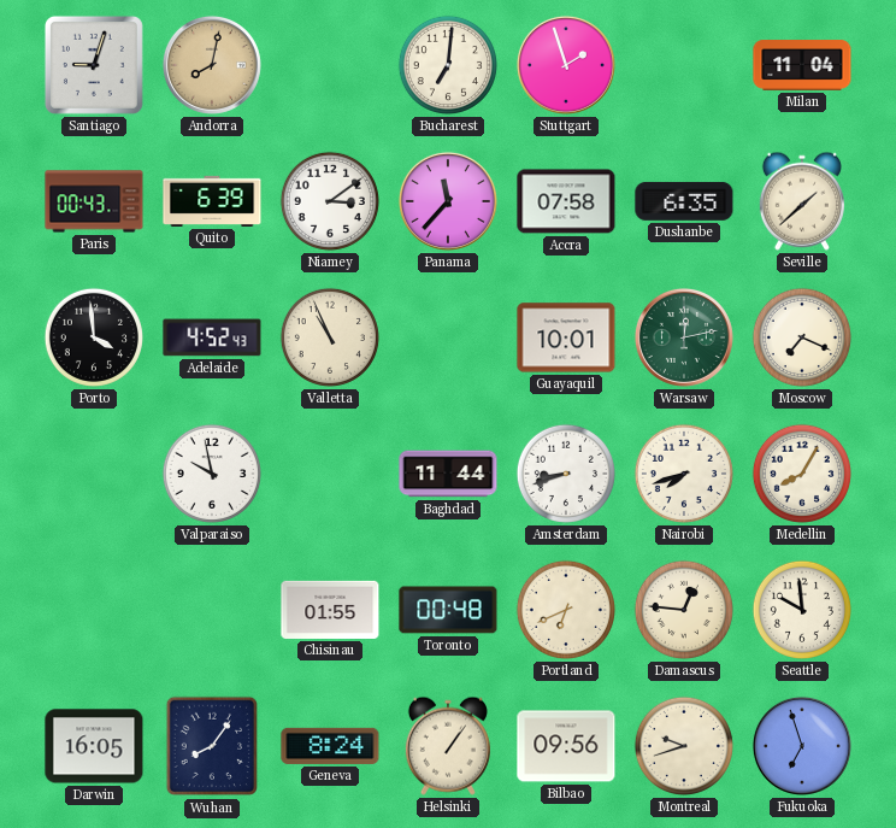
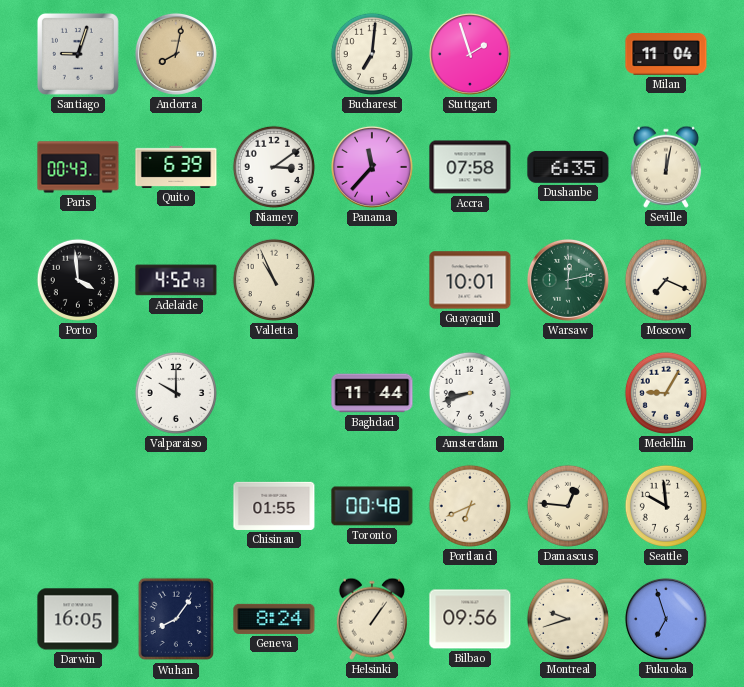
Seville: 1:38 -> 12:02 (666, 167)
Valparaiso: 9:58 -> 10:00 (176, 393)
Nairobi: 7:42 -> none (684, 474)
Medellin: 8:05 -> 9:05 (666, 393)
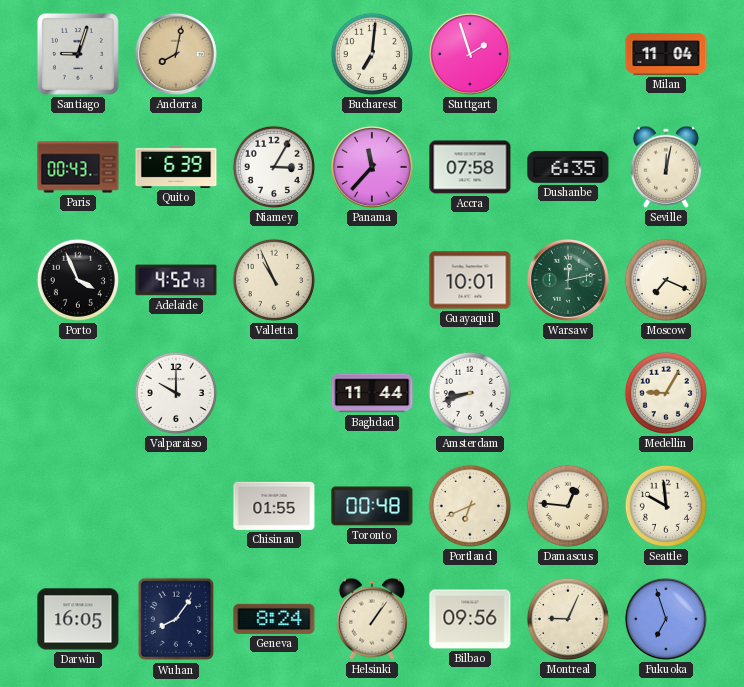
Niamey: 3:09 -> 3:05 (274, 167)
Porto: 3:59 -> 3:56 (78, 280)
Montreal: 9:42 -> 9:04 (568, 619)
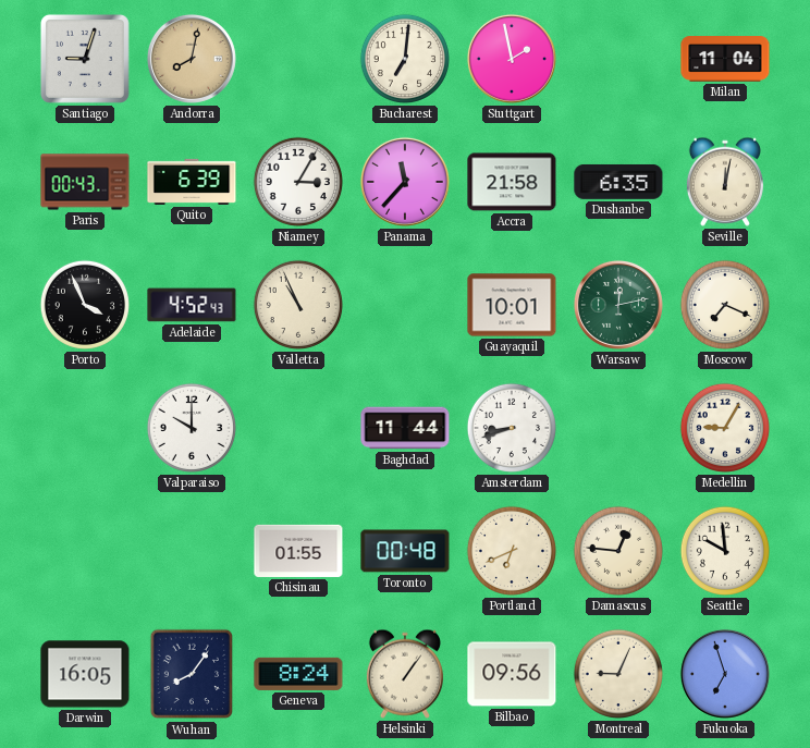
Stuttgart: 1:57 -> 1:58 (512, 59)
Accra: 07:58 -> 21:58 (512, 182)
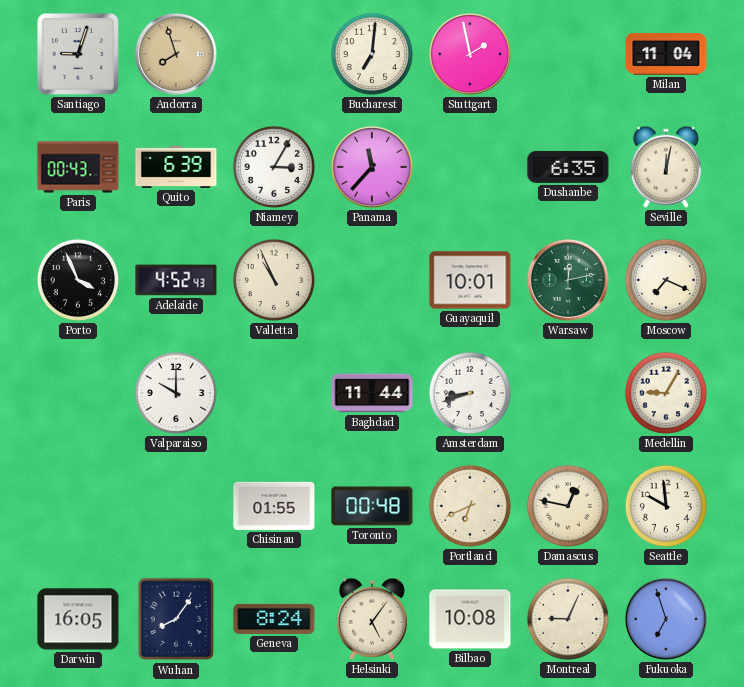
Andorra: 8:02 -> 7:57 (176, 54)
Accra: 21:58 -> none (512, 182)
Damascus: 12:46 -> 12:47 (568, 506)
Helsinki: 1:06 -> 5:06 (372, 619)
Bilbao: 09:56 -> 10:08 (470, 619)
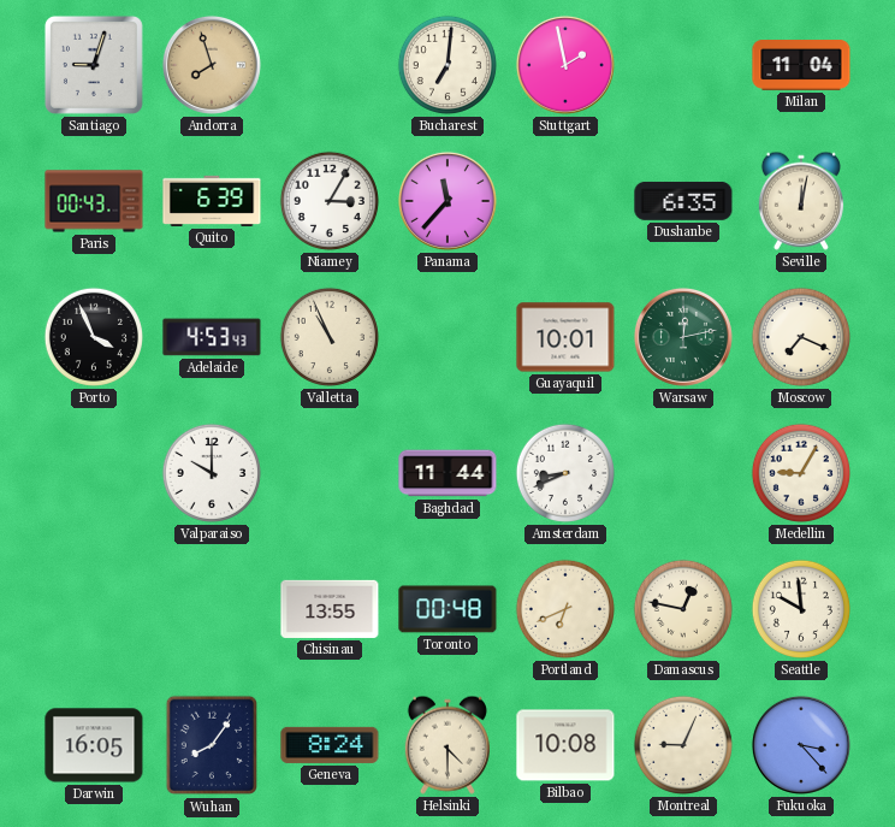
Adelaide: 4:52 -> 4:53 (212, 337)
Amsterdam: 8:42 -> 8:41 (565, 473)
Chisinau: 01:55 -> 13:55 (330, 609)
Helsinki: 5:06 -> 4:30 (447, 745)
Fukuoka: 6:57 -> 3:23 (801, 745)
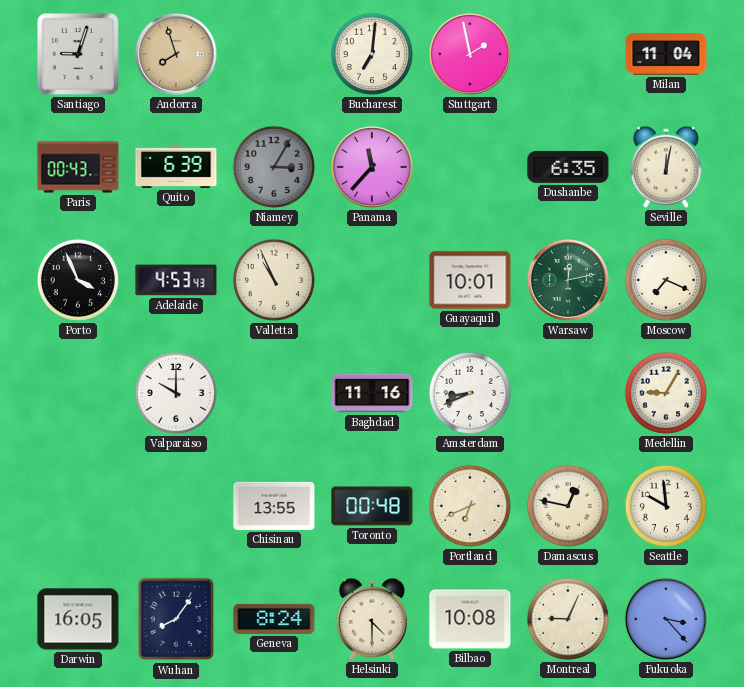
Niamey dial: white -> grey (274, 167)
Baghdad: 11:44 -> 11:16 (372, 393)
